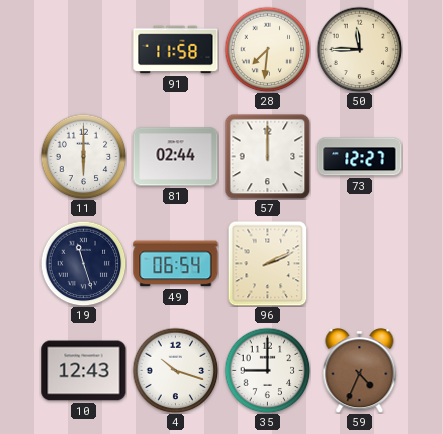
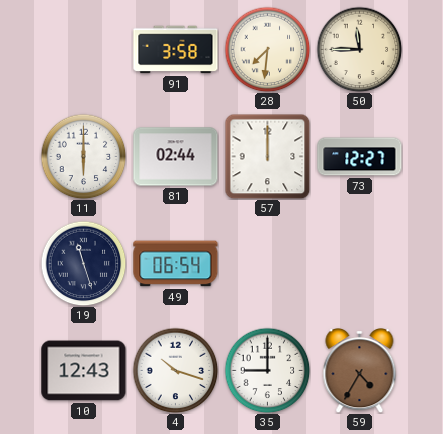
91: 11:58 -> 3:58 (176, 50)
96: 2:11 -> none (268, 263)
59: 4:34 -> 4:35 (360, 370)
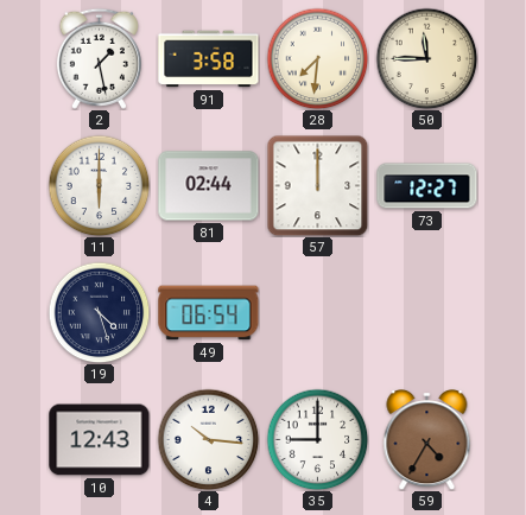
2: none -> 1:28 (99, 58)
19: 11:27 -> 4:27 (99, 312)
4: 10:18 -> 10:16 (208, 439)
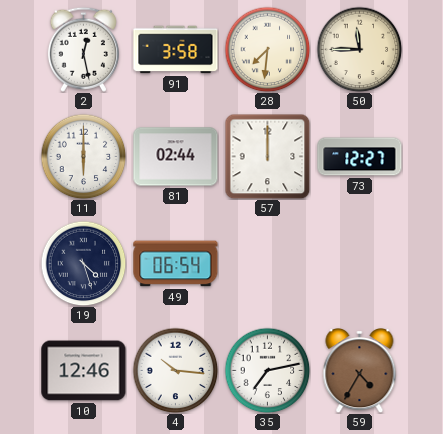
2: 1:28 -> 12:28 (83, 49)
10: 12:43 -> 12:46 (84, 371)
35: 9:00 -> 7:13 (267, 370)
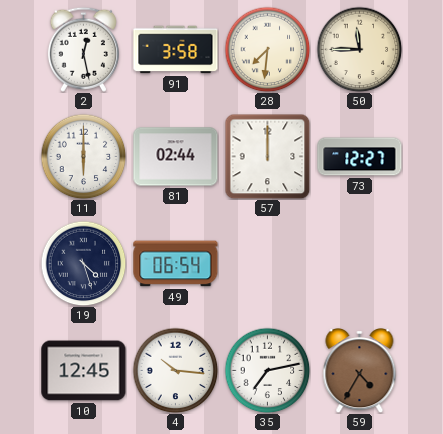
10: 12:46 -> 12:45 (84, 371)
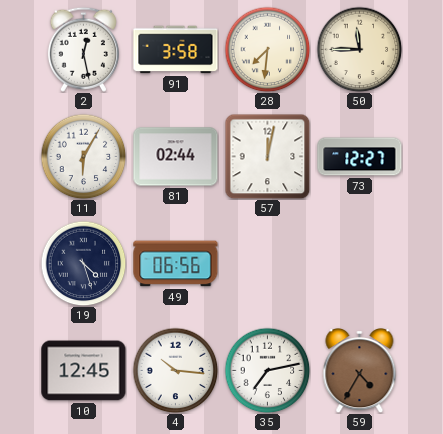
11: 6:00 -> 6:05 (83, 156)
57: 12:00 -> 12:02 (267, 156)
49: 06:54 -> 06:56 (176, 264)
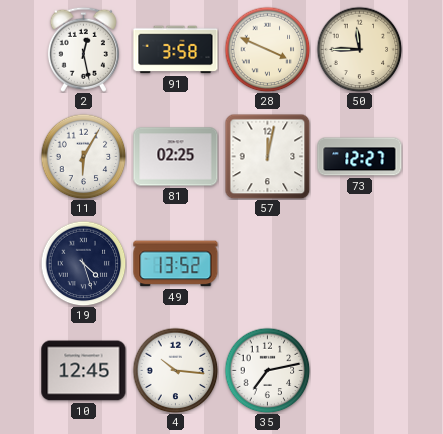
28: 7:31 -> 3:49 (267, 49)
81: 02:44 -> 02:25 (176, 157)
49: 06:56 -> 13:52 (176, 264)
59: 4:35 -> none (360, 370)
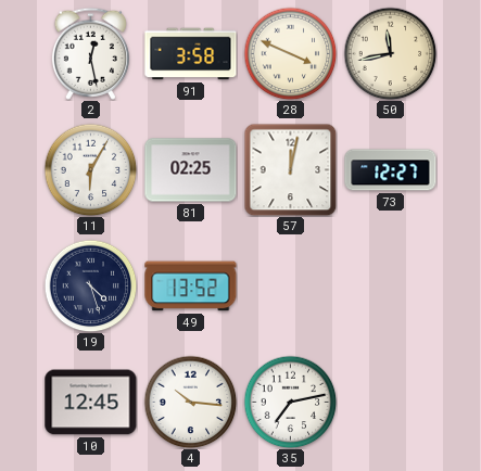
50: 11:45 -> 11:43 (390, 53)
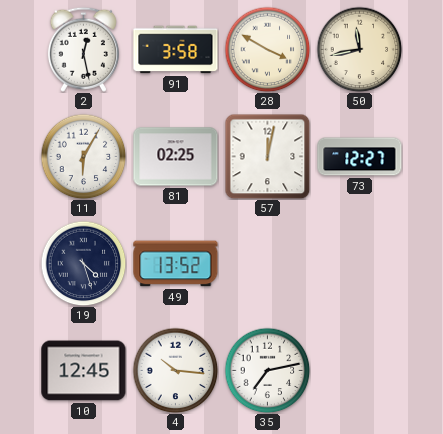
28: 3:49 -> 3:50 (267, 49)
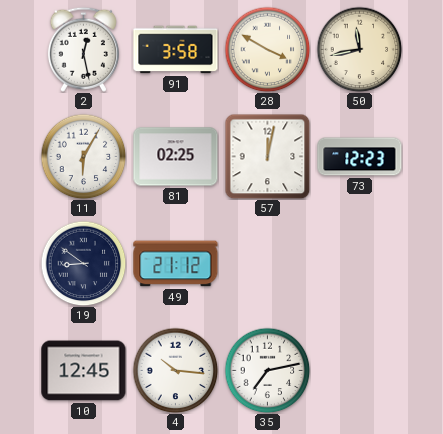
73: 12:27 -> 12:23 (360, 157)
19: 4:27 -> 8:51 (83, 263)
49: 13:52 -> 21:12 (176, 264)
